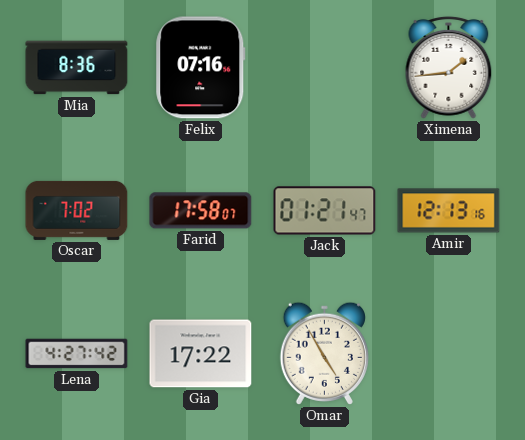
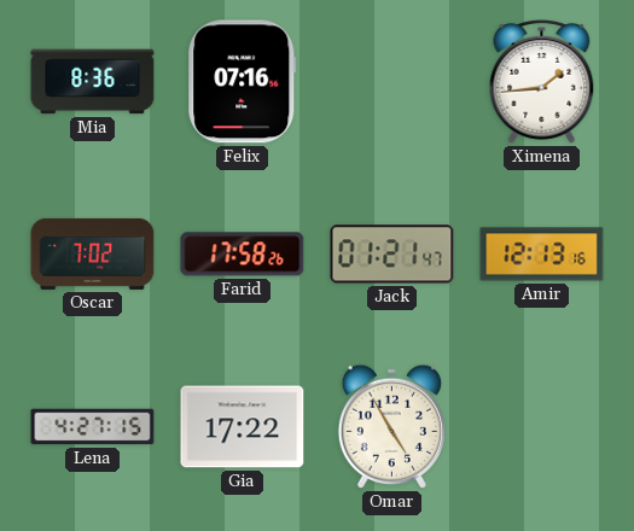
Farid: 17:58:07 -> 17:58:26 (243, 255)
Lena: 4:27:42 -> 4:27:15 (93, 427)
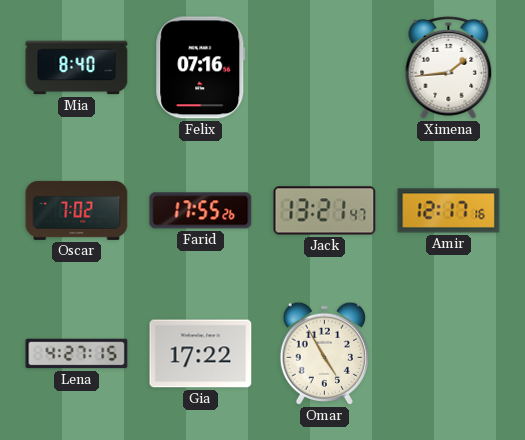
Mia: 8:36 -> 8:40 (77, 68)
Farid: 17:58 -> 17:55 (201, 211)
Jack: 01:21 -> 13:21 (325, 211)
Amir: 12:13 -> 12:17 (449, 211)
